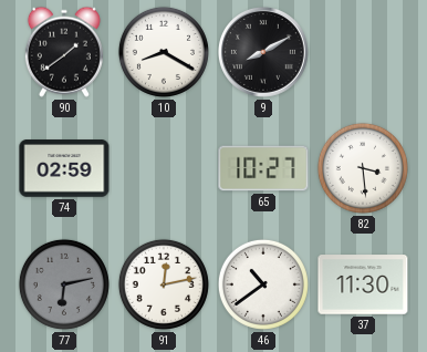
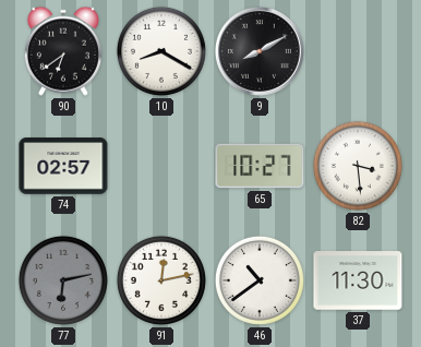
90: 1:39 -> 6:39 (63, 51)
74: 02:59 -> 02:57 (63, 166)
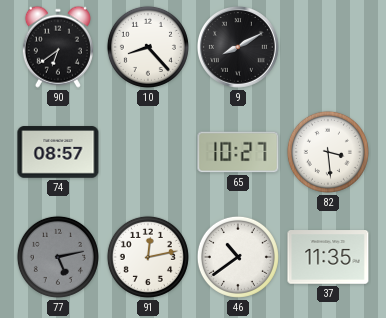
10: 8:20 -> 8:23 (148, 47)
74: 02:57 -> 08:57 (58, 152)
77: 6:13 -> 5:13 (58, 257)
37: 11:30 -> 11:35 (328, 257)
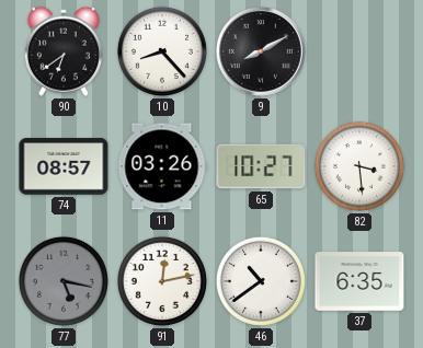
11: none -> 03:26 (162, 166)
77: 5:13 -> 5:17 (64, 281)
37: 11:35 -> 6:35 (359, 281)
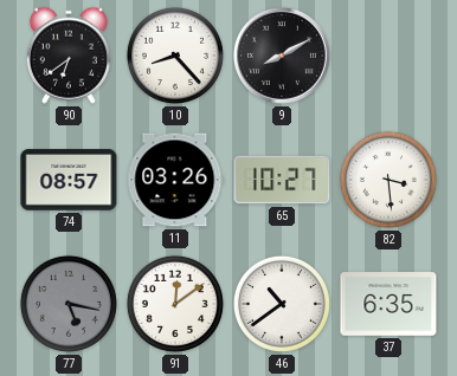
91: 12:13 -> 12:09 (175, 304)
